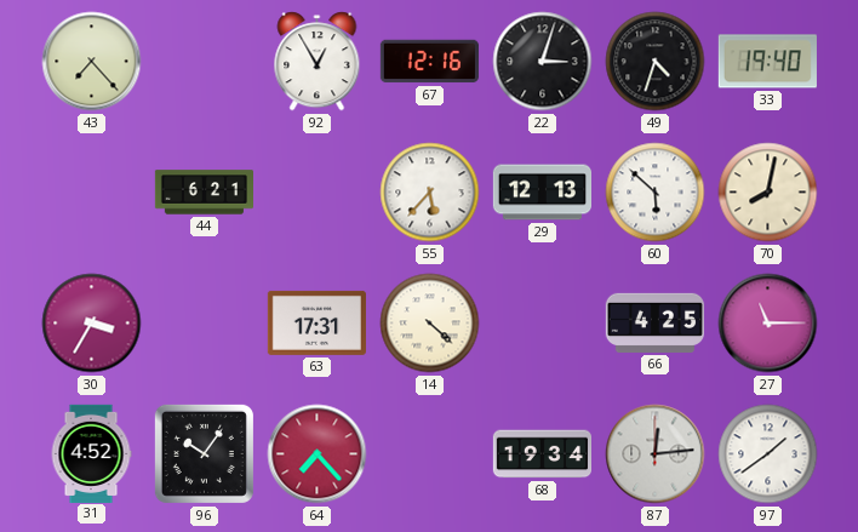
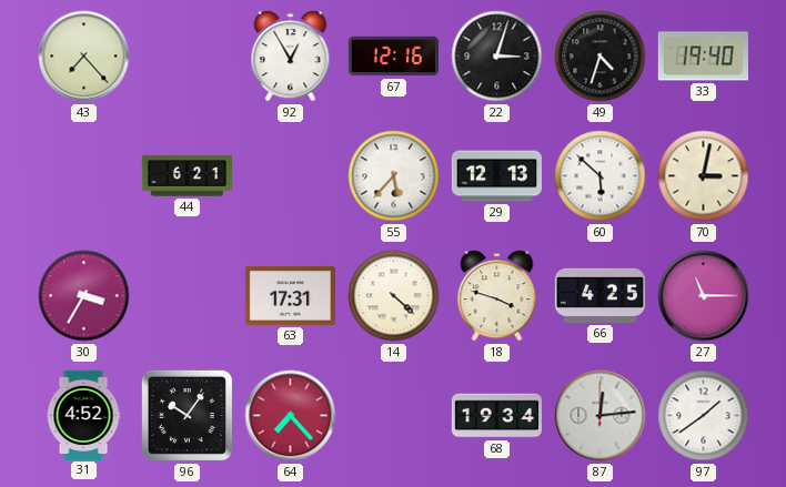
70: 8:02 -> 3:02 (704, 176)
18: none -> 3:48 (497, 296)
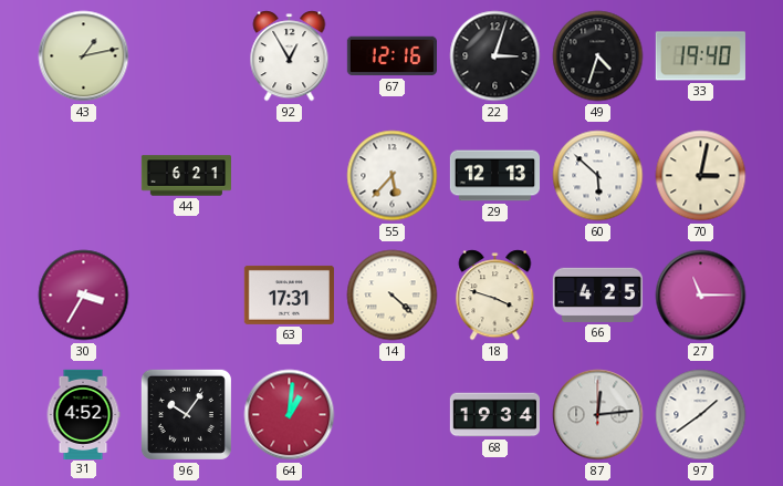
43: 7:23 -> 1:13 (84, 56)
64: 7:23 -> 1:01 (290, 415)
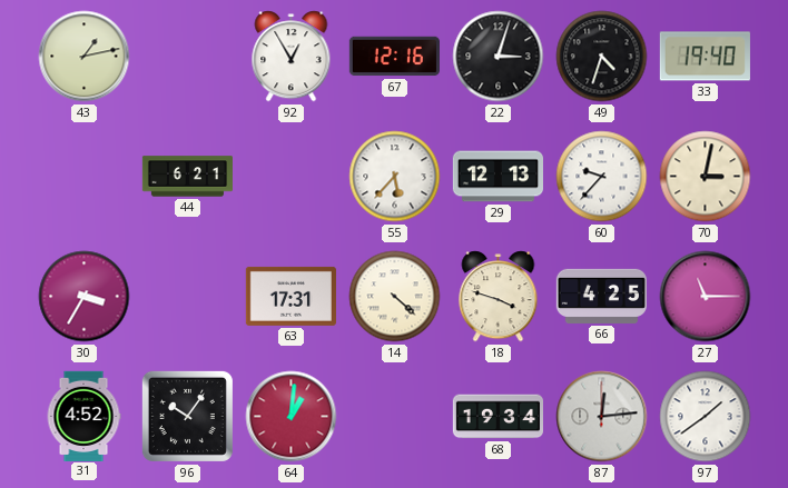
60: 5:52 -> 9:37 (602, 177)
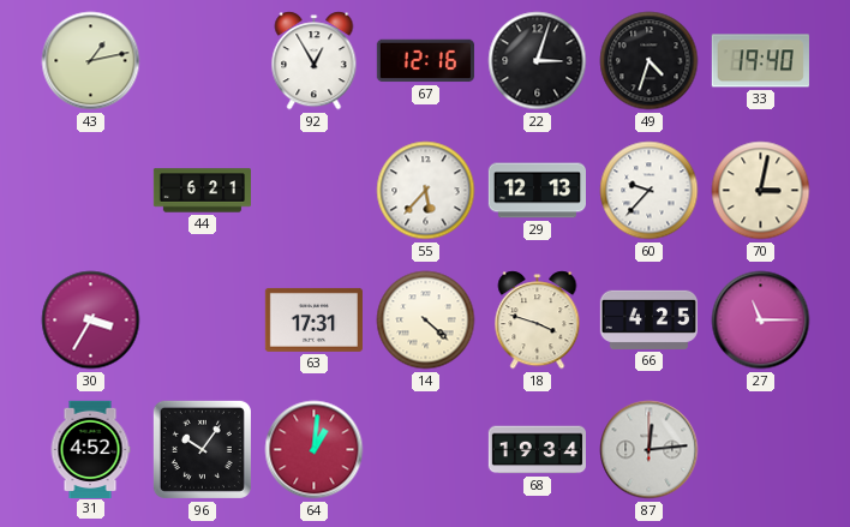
97: 1:39 -> none (706, 417)
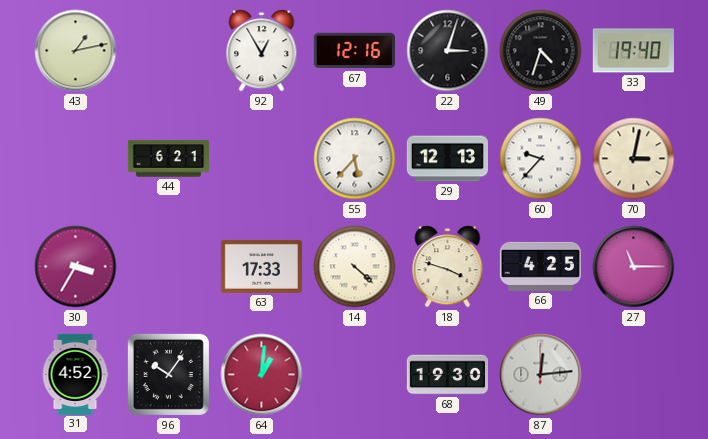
63: 17:31 -> 17:33 (261, 266)
68: 19:34 -> 19:30 (447, 375)
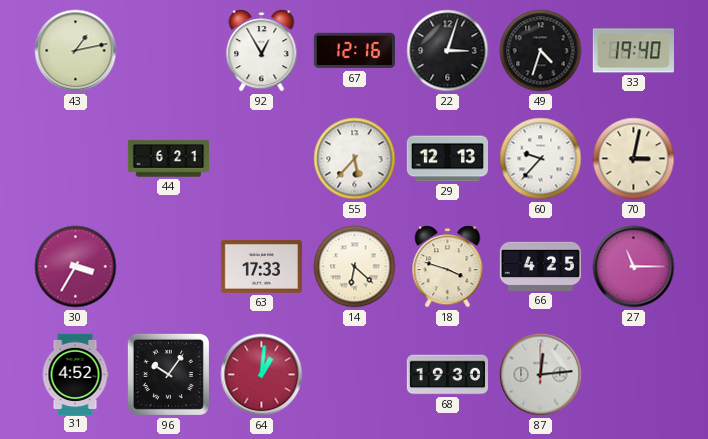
14: 4:22 -> 6:22 (355, 267)
